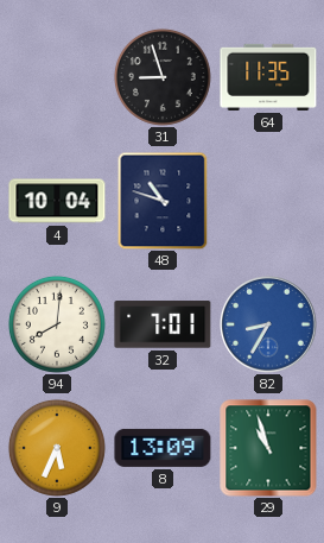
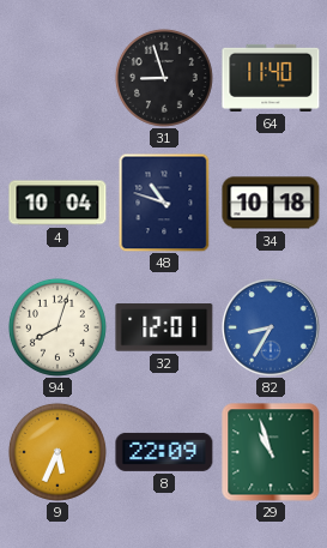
64: 11:35 -> 11:40 (271, 78)
34: none -> 10:18 (271, 203)
94: 8:01 -> 8:03 (57, 327)
32: 7:01 -> 12:01 (164, 327)
8: 13:09 -> 22:09 (164, 452)
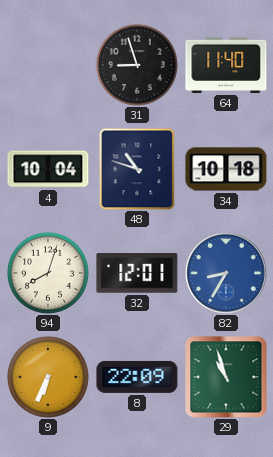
9: 5:34 -> 6:34 (48, 377)
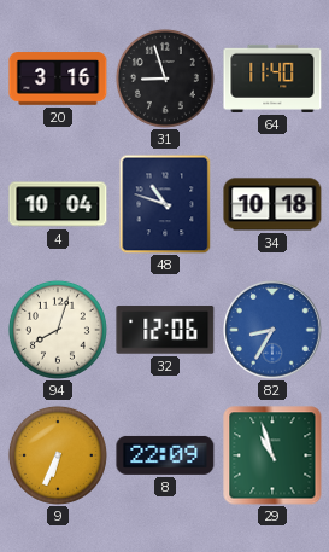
20: none -> 3:16 (58, 79)
32: 12:01 -> 12:06 (165, 330)
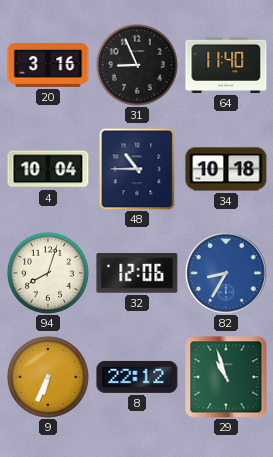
31: 8:57 -> 8:56 (137, 65)
48: 10:48 -> 10:45 (137, 169)
8: 22:09 -> 22:12 (137, 377)
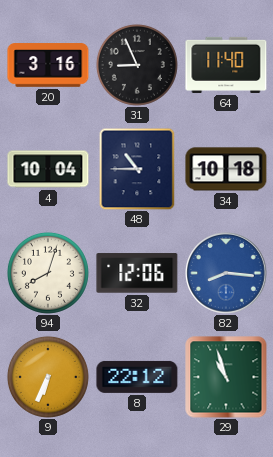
82: 8:35 -> 8:16 (227, 274)
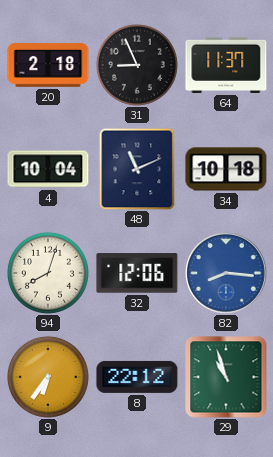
20: 3:16 -> 2:18 (48, 65)
64: 11:40 -> 11:37 (226, 65)
48: 10:45 -> 11:11 (137, 169)
9: 6:34 -> 6:36 (48, 377)
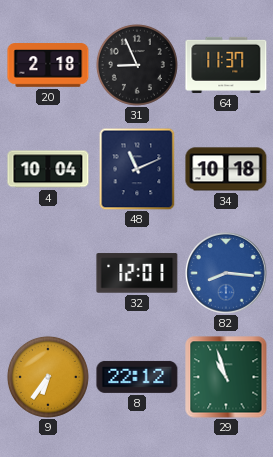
94: 8:03 -> none (48, 273)
32: 12:06 -> 12:01 (137, 273)
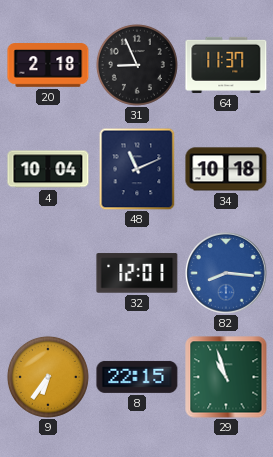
8: 22:12 -> 22:15 (137, 377)
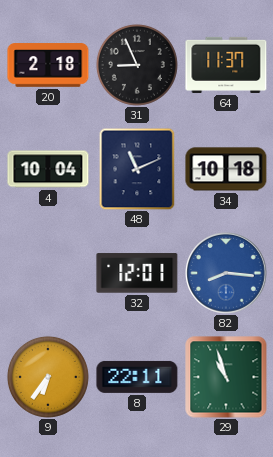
8: 22:15 -> 22:11 (137, 377)
